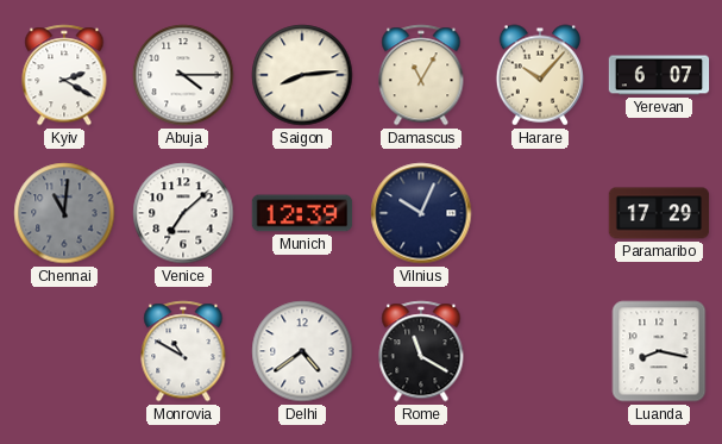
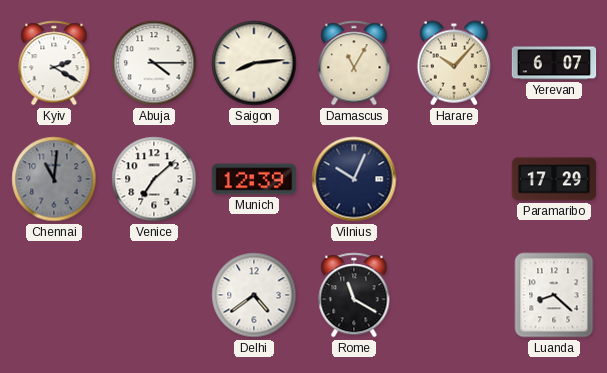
Monrovia: 10:50 -> none (183, 351)
Luanda: 8:17 -> 8:22 (554, 295)
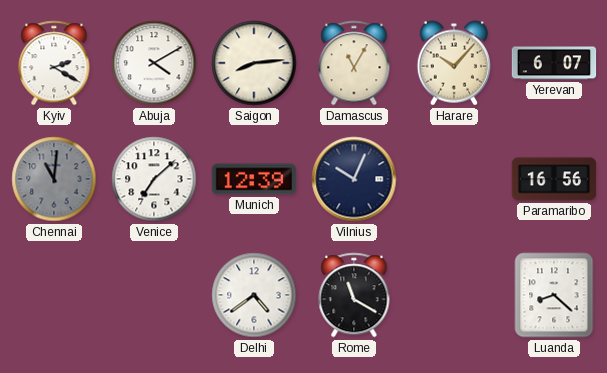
Abuja: 4:15 -> 4:10 (154, 63)
Paramaribo: 17:29 -> 16:56 (554, 179)
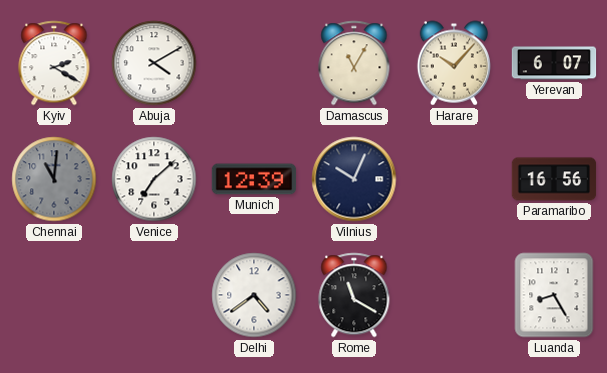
Saigon: 8:14 -> none (254, 63)
Luanda: 8:22 -> 8:25 (554, 295)
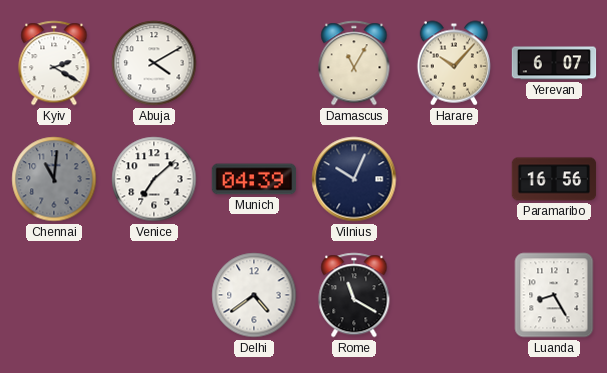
Munich: 12:39 -> 04:39 (254, 179)
